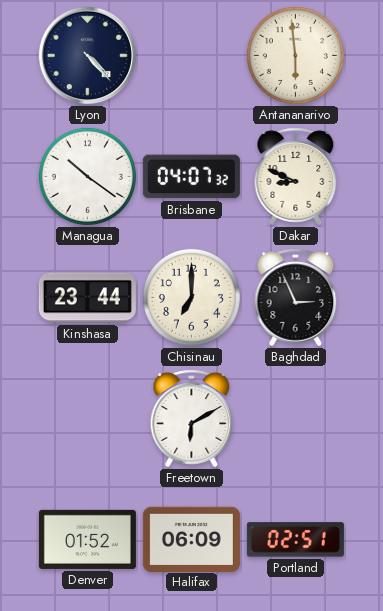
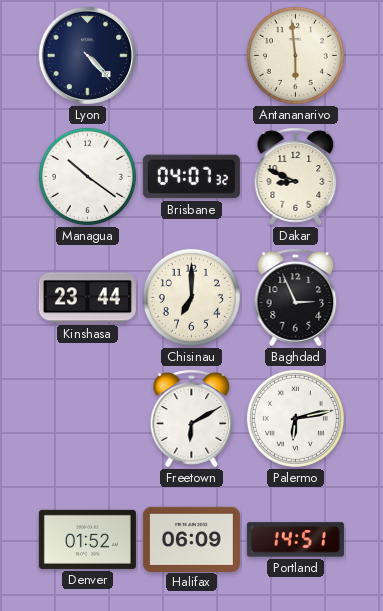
Palermo: none -> 6:13 (295, 418)
Portland: 02:51 -> 14:51 (295, 540)
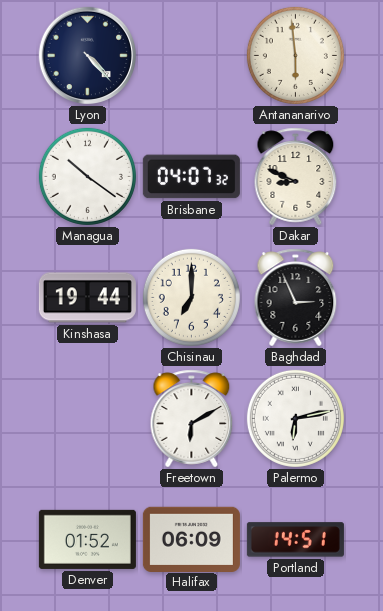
Kinshasa: 23:44 -> 19:44 (87, 298)
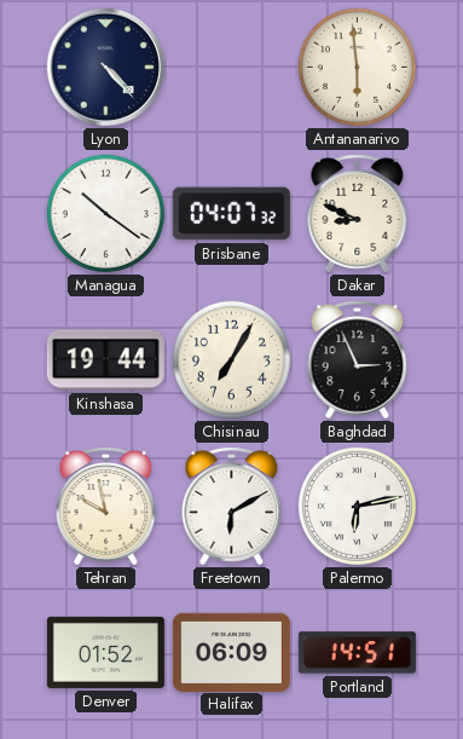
Chisinau: 7:00 -> 7:05 (231, 359)
Tehran: none -> 9:58 (106, 507)
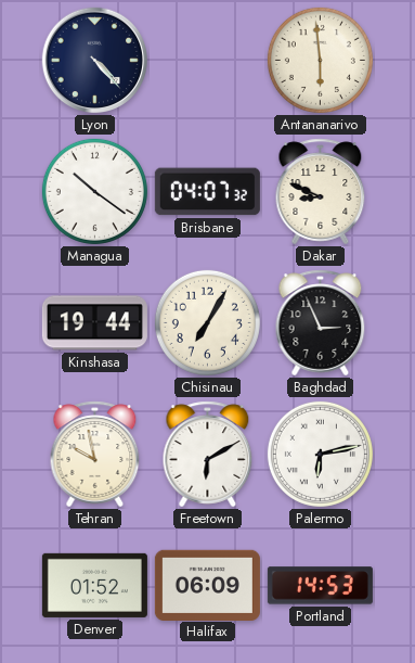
Portland: 14:51 -> 14:53 (320, 586)
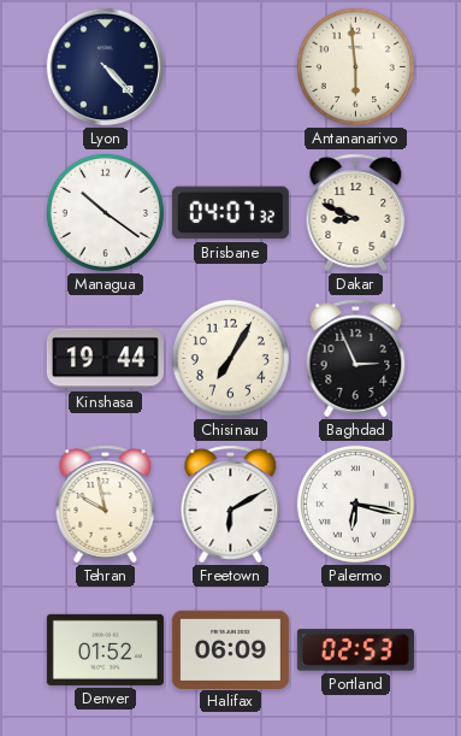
Palermo: 6:13 -> 6:17 (355, 504)
Portland: 14:53 -> 02:53 (355, 650)
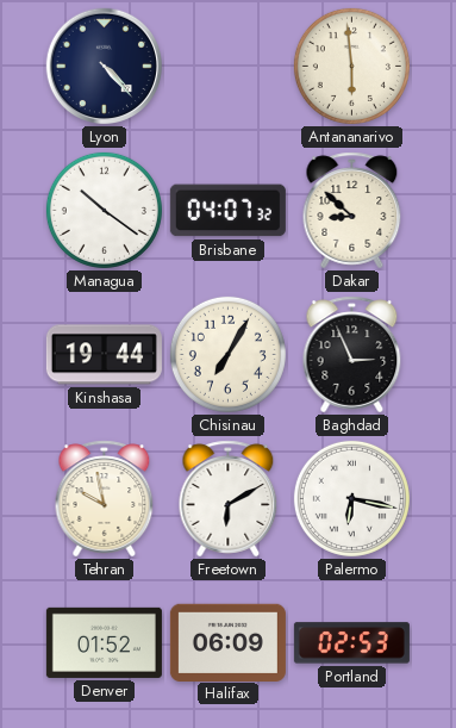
Dakar: 8:49 -> 8:52 (352, 211)
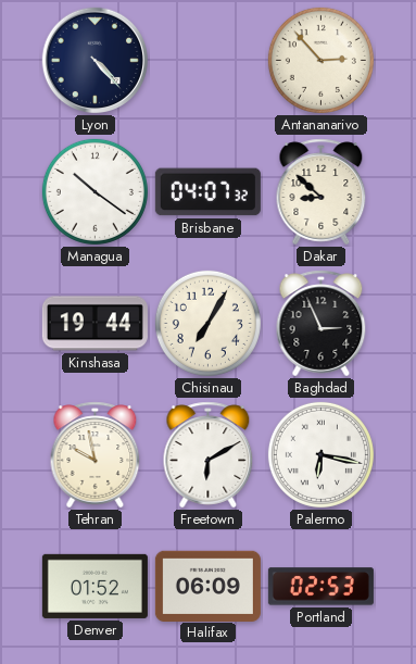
Antananarivo: 5:59 -> 2:53 (320, 60)
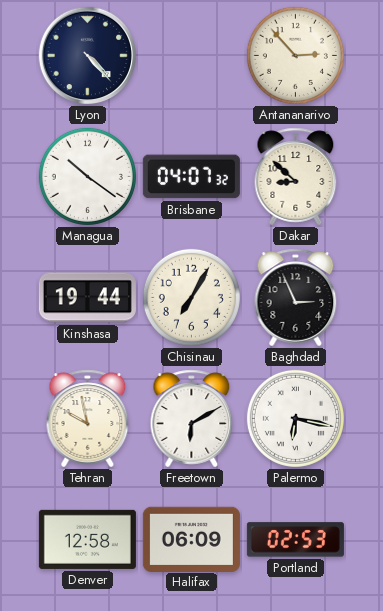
Denver: 01:52 -> 12:58 (87, 539)
